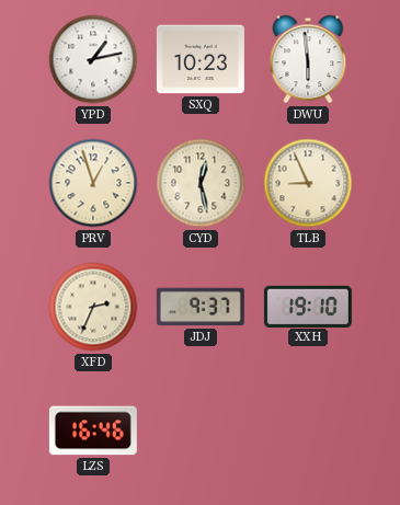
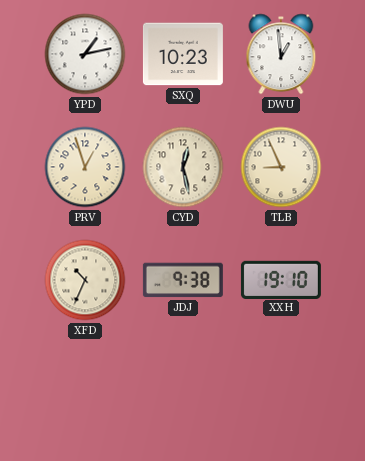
DWU: 5:59 -> 12:59 (281, 54)
XFD: 2:34 -> 10:34 (85, 280)
JDJ: 9:37 -> 9:38 (183, 280)
LZS: 16:46 -> none (93, 431)
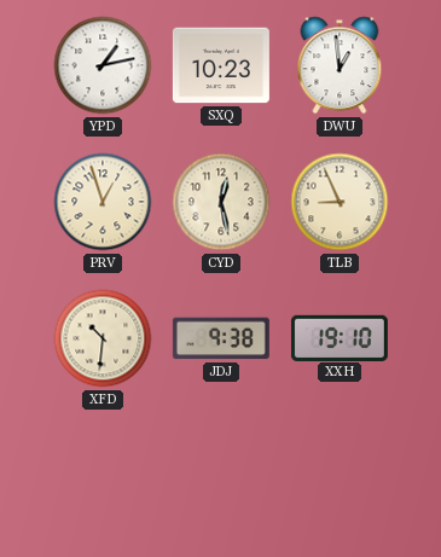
XFD: 10:34 -> 10:31 (103, 338)
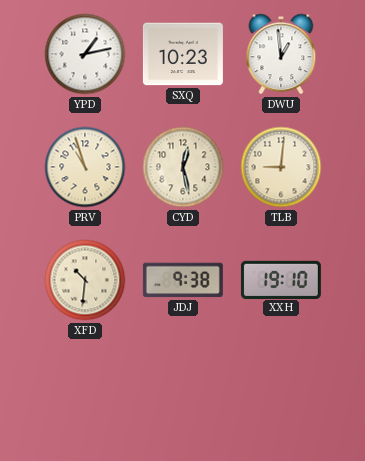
PRV: 12:57 -> 10:57 (85, 167)
TLB: 8:56 -> 9:01 (281, 167)
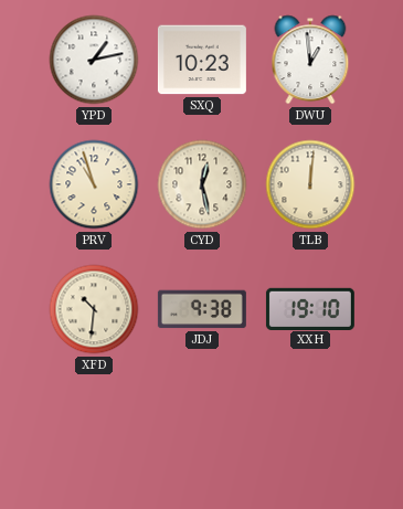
TLB: 9:01 -> 12:01 (310, 184)
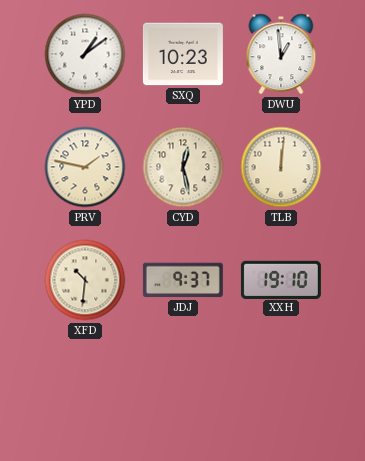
YPD: 1:13 -> 1:09 (85, 54)
PRV: 10:57 -> 1:47 (85, 167)
JDJ: 9:38 -> 9:37 (183, 280)
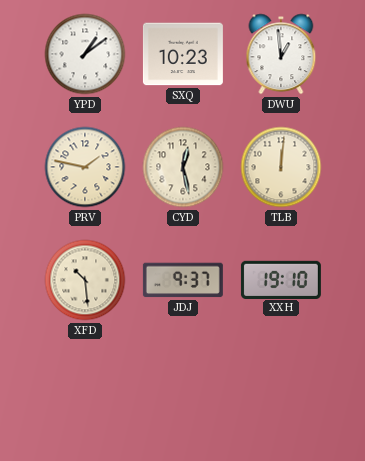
XFD: 10:31 -> 10:29 (85, 280)
